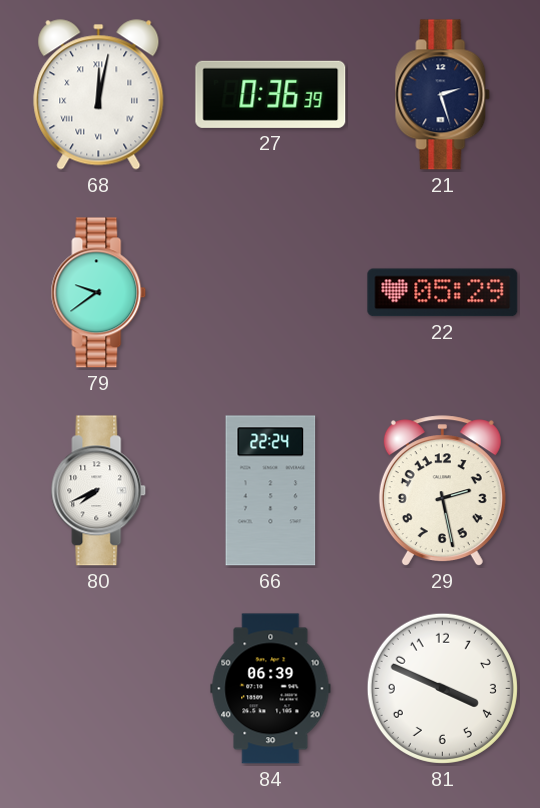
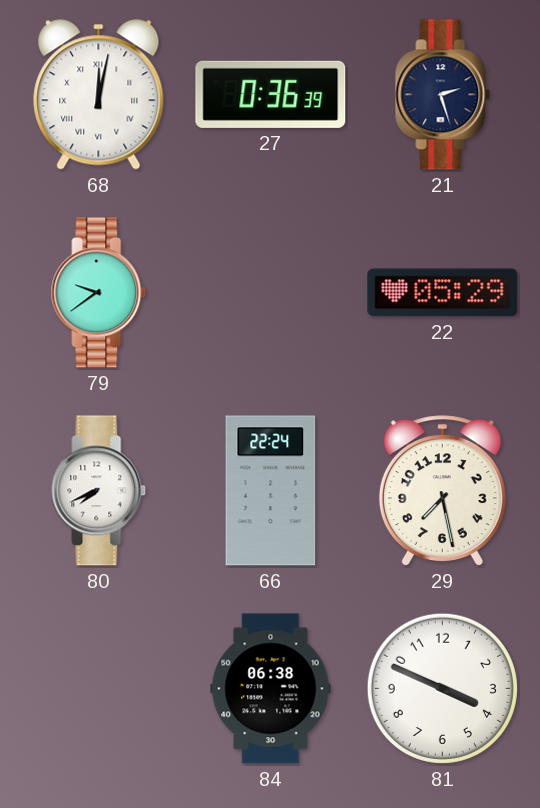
29: 2:28 -> 7:28 (442, 491)
84: 06:39 -> 06:38 (271, 689)
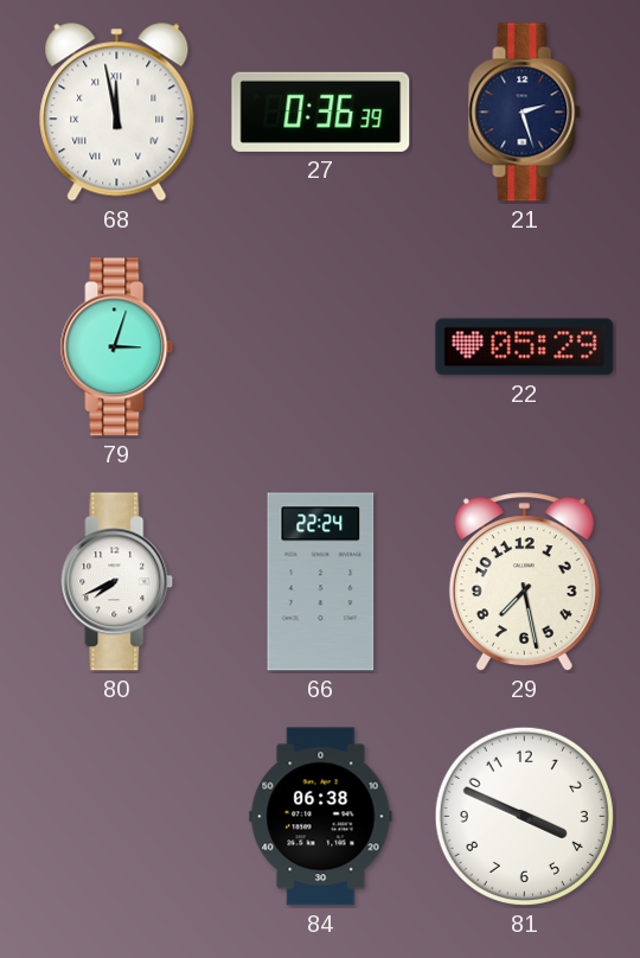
68: 12:02 -> 11:58 (117, 113)
79: 9:39 -> 3:03 (117, 347)
